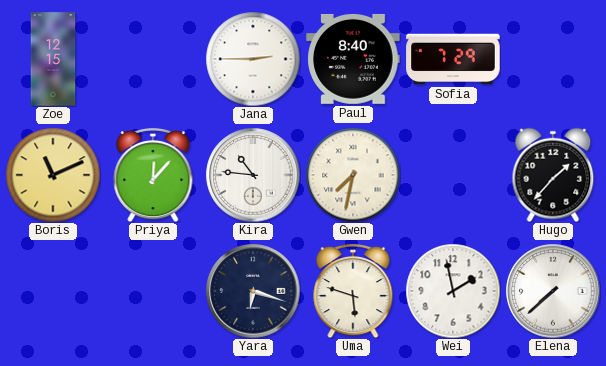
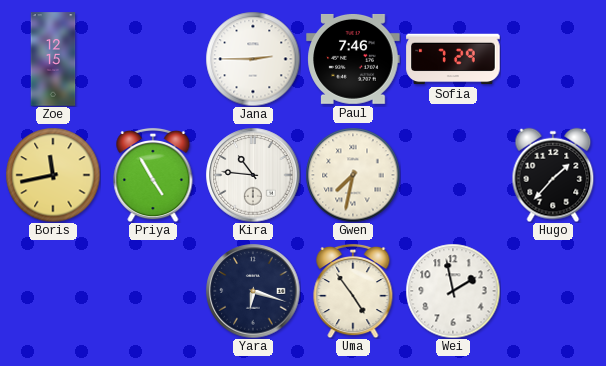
Paul: 8:40 -> 7:46 (353, 59)
Boris: 11:11 -> 11:43 (53, 175)
Priya: 12:07 -> 4:55 (153, 175)
Uma: 5:48 -> 4:54 (353, 291)
Elena: 7:38 -> none (553, 291)
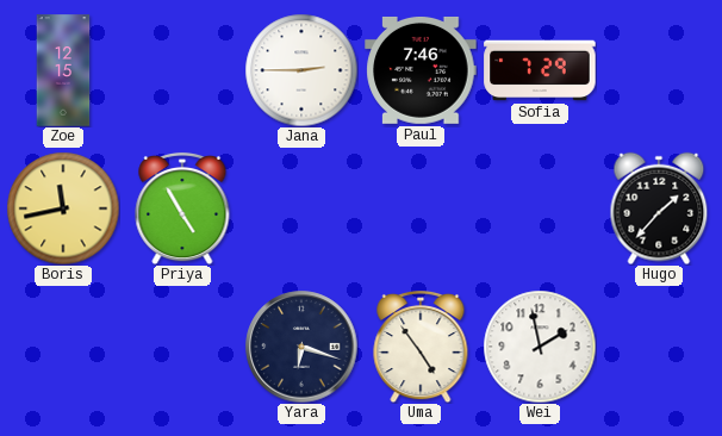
Kira: 10:46 -> none (253, 175)
Gwen: 7:32 -> none (353, 175)
